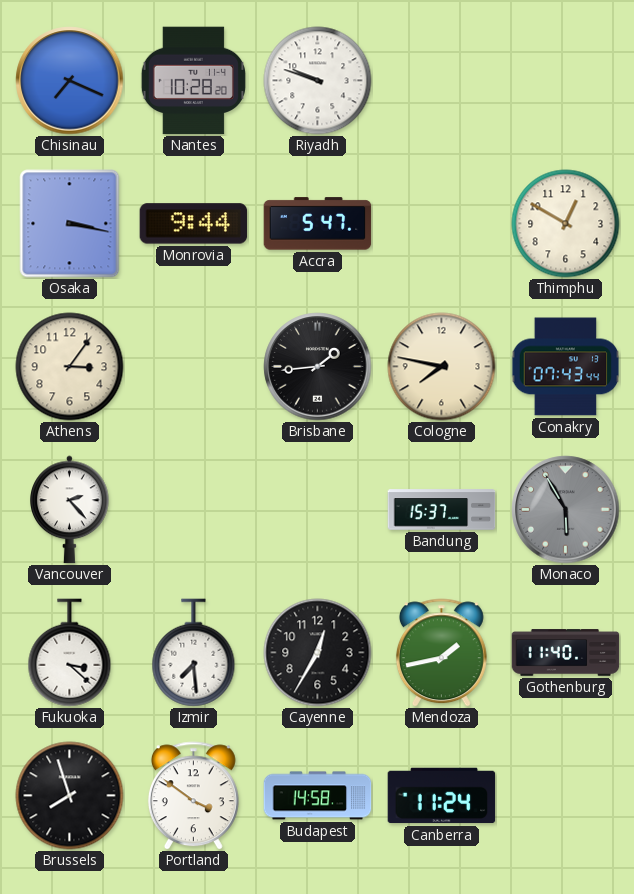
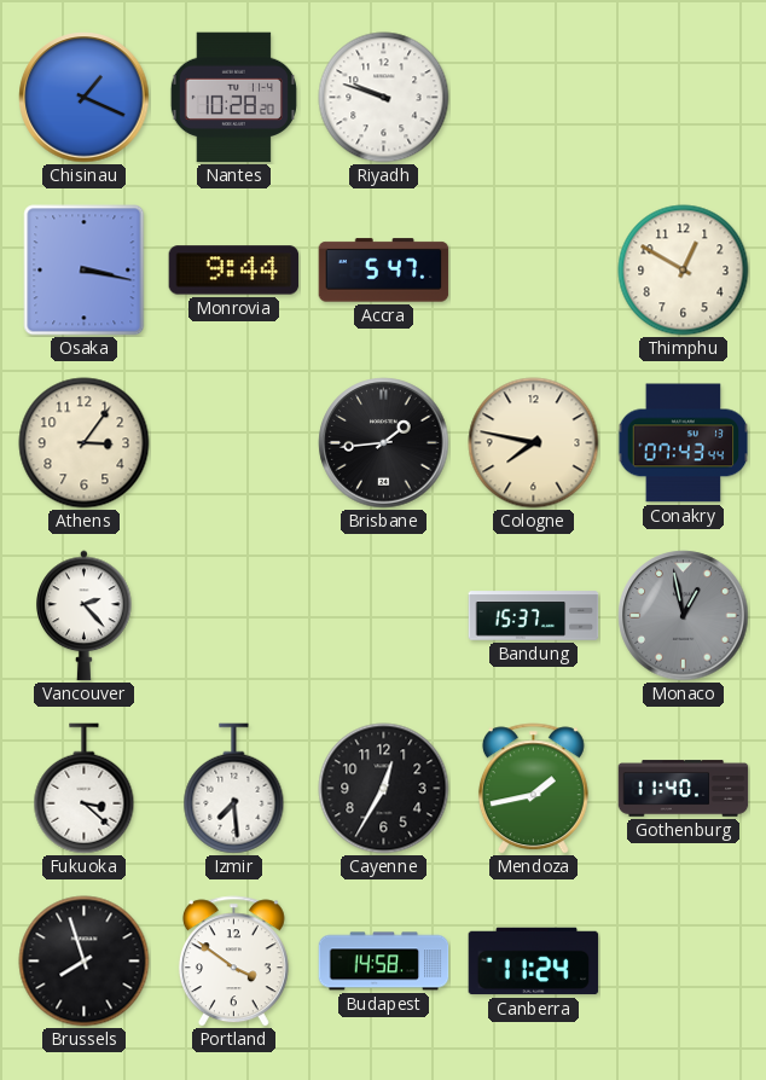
Chisinau: 7:19 -> 1:19 (85, 98)
Monaco: 5:55 -> 12:58 (684, 616)
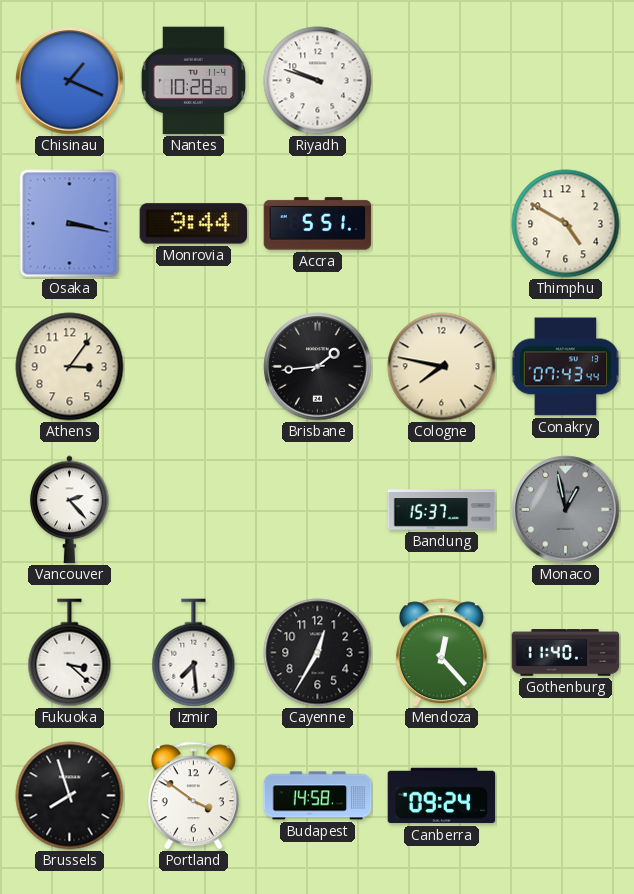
Accra: 5:47 -> 5:51 (318, 224)
Thimphu: 12:50 -> 4:50 (566, 224)
Mendoza: 1:43 -> 12:23 (441, 653)
Canberra: 11:24 -> 09:24 (442, 796)
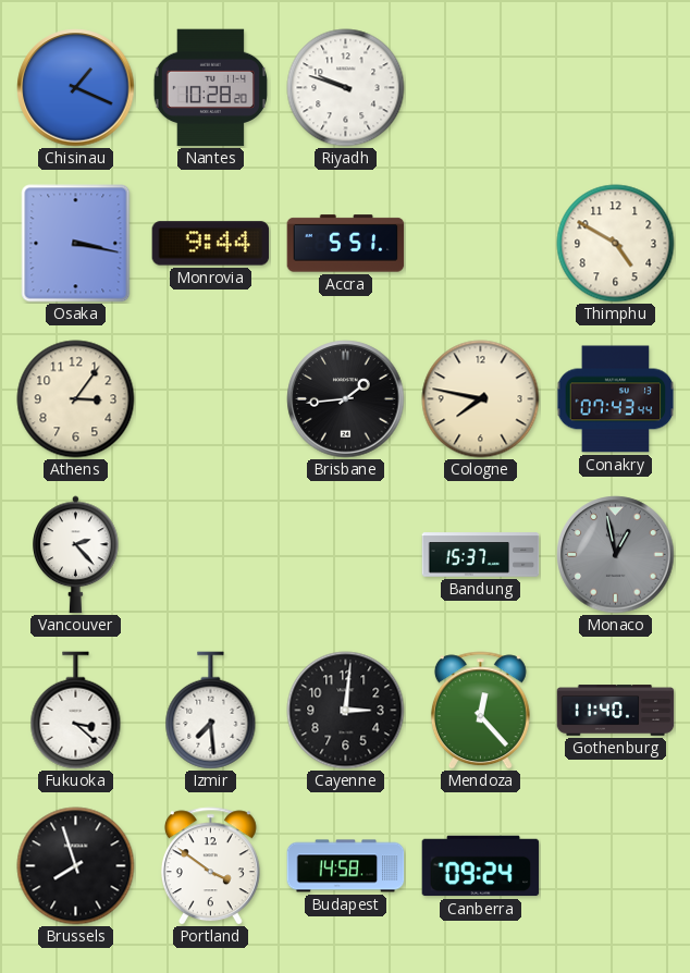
Cayenne: 12:35 -> 3:01 (346, 711)
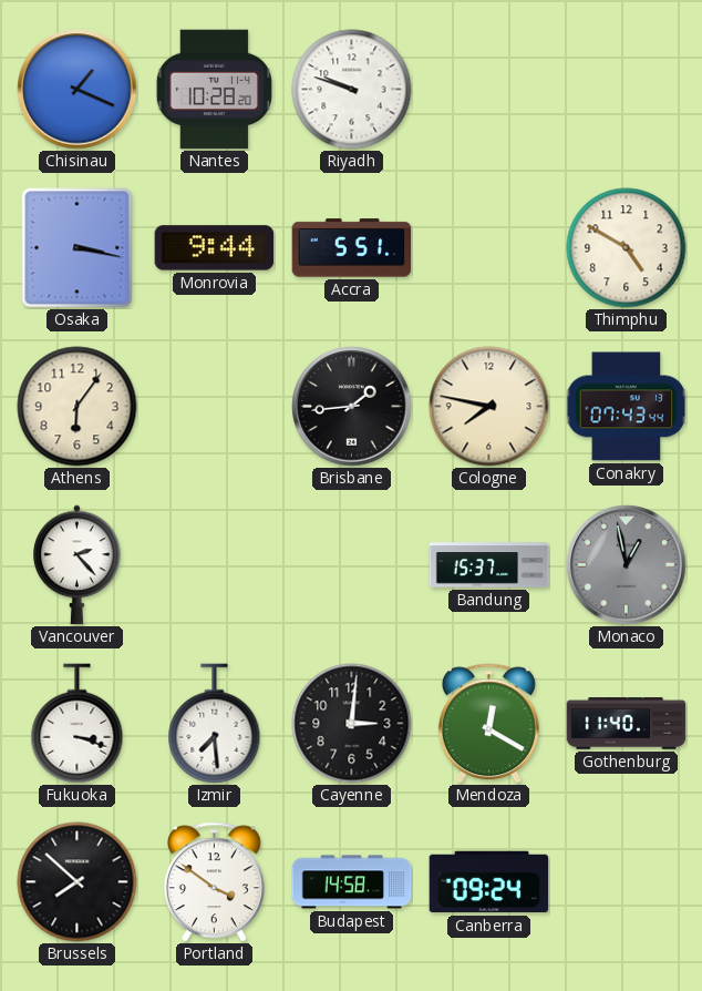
Athens: 3:06 -> 6:06 (78, 407)
Fukuoka: 3:22 -> 3:18 (78, 724)
Mendoza: 12:23 -> 12:20 (488, 724)
Brussels: 7:57 -> 7:52 (78, 882)
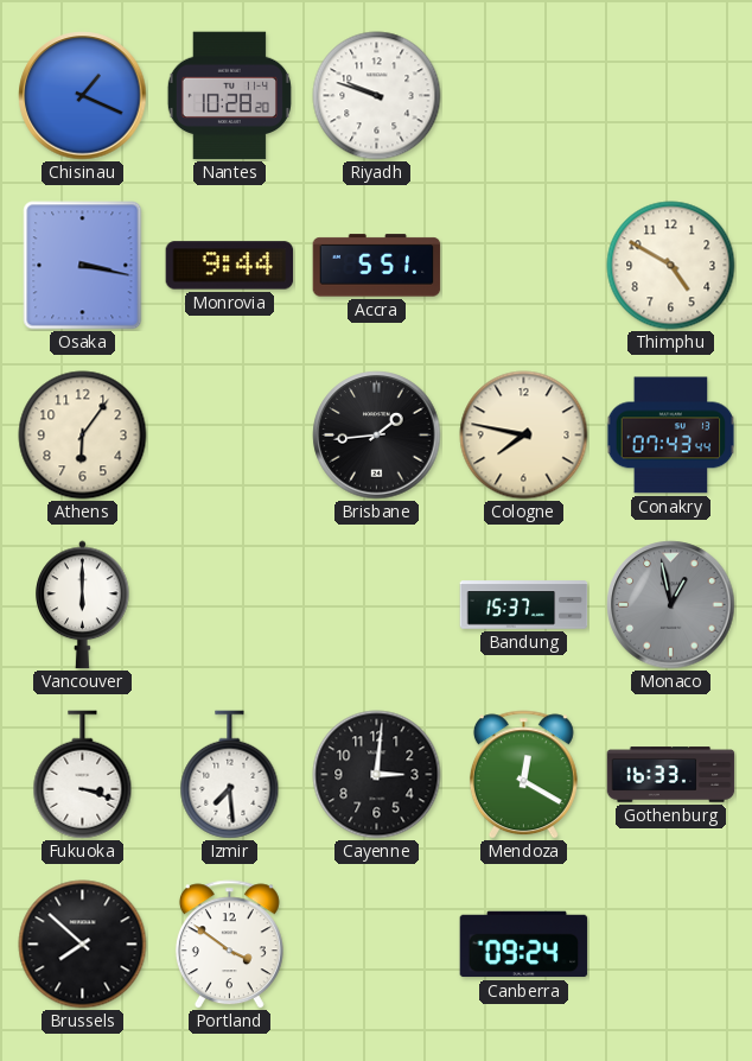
Vancouver: 2:23 -> 6:00 (83, 605)
Gothenburg: 11:40 -> 16:33 (671, 775)
Budapest: 14:58 -> none (352, 882)
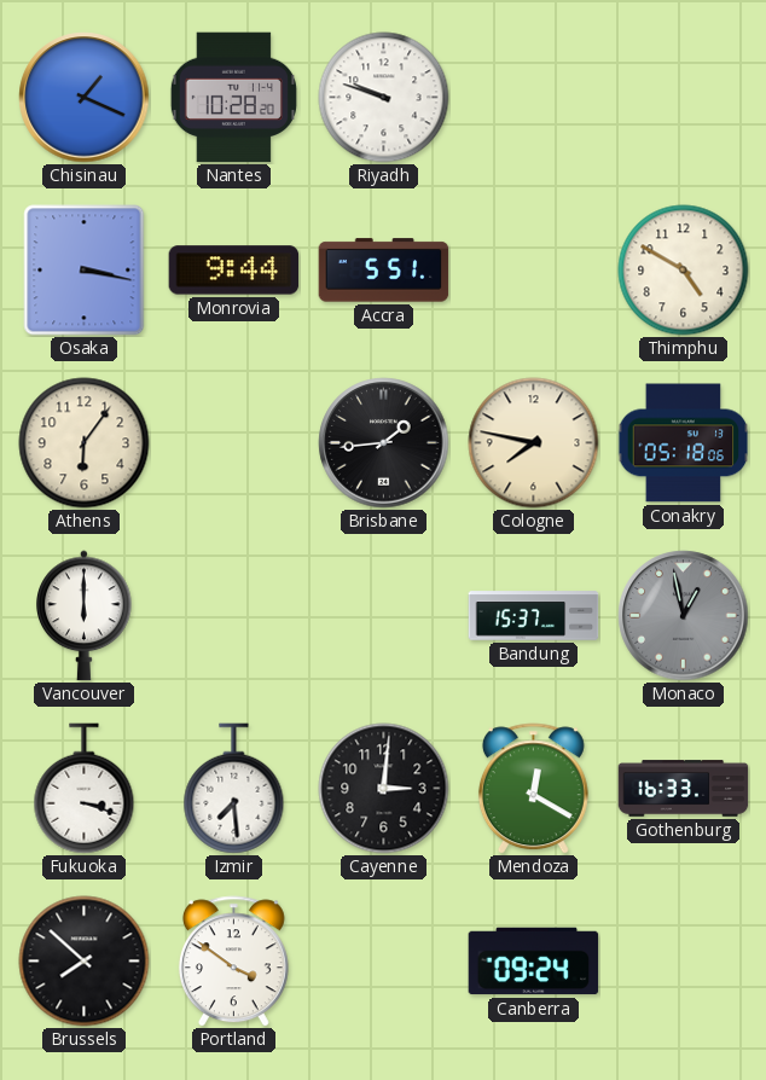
Conakry: 07:43 -> 05:18 (684, 443)
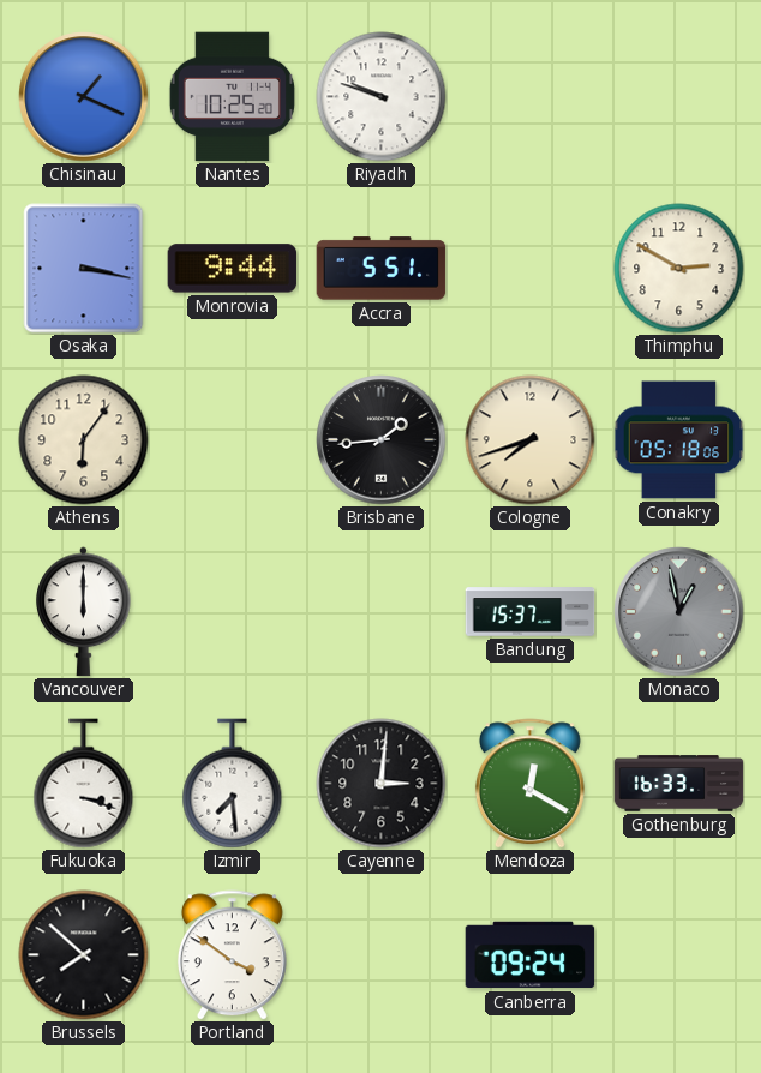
Nantes: 10:28 -> 10:25 (232, 97)
Thimphu: 4:50 -> 2:50 (679, 269)
Cologne: 7:47 -> 7:42 (531, 440)
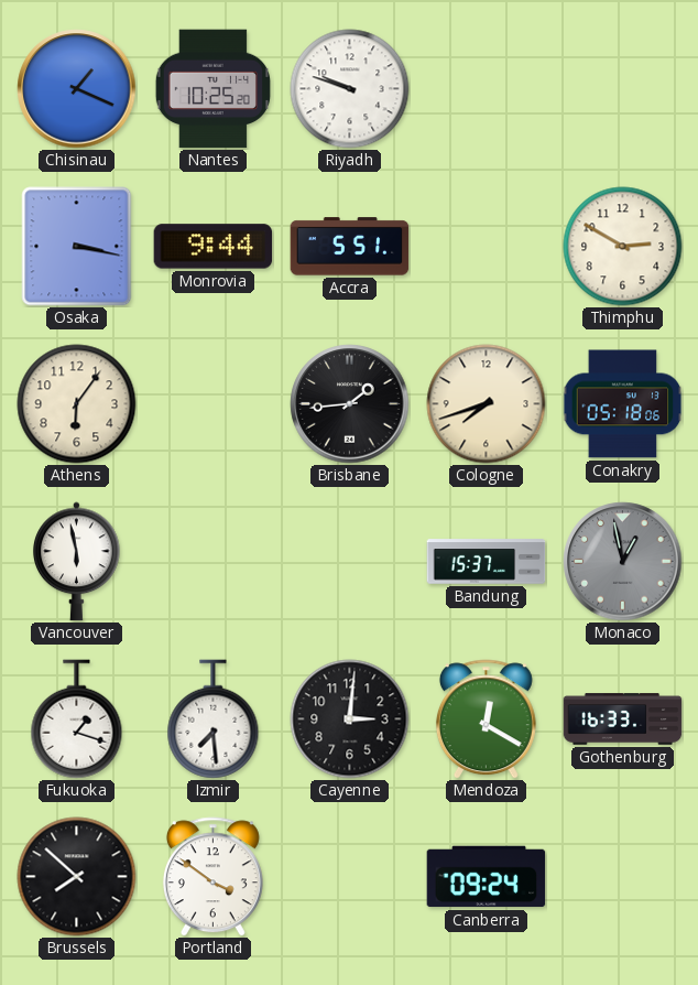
Vancouver: 6:00 -> 5:58 (77, 562)
Fukuoka: 3:18 -> 1:18 (77, 719)
